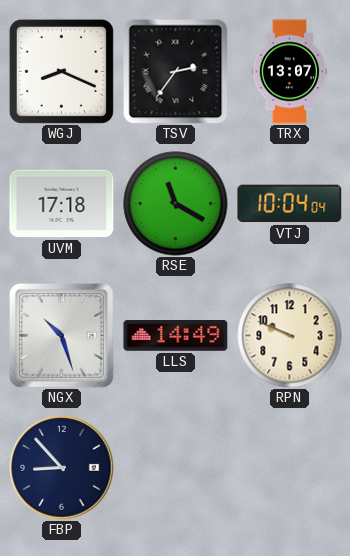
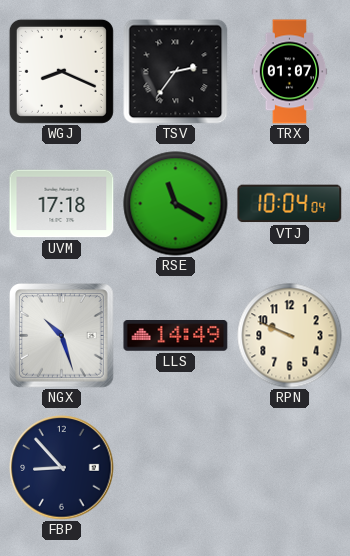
TRX: 13:07 -> 01:07 (290, 72)
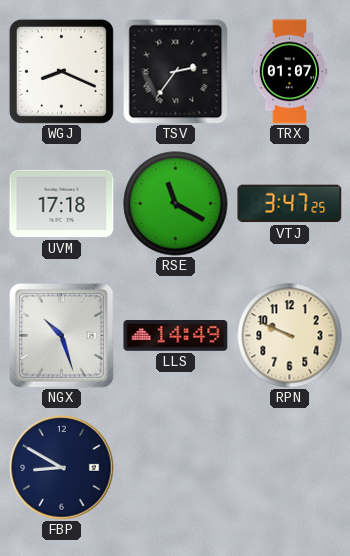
VTJ: 10:04 -> 3:47 (290, 204)
FBP: 8:53 -> 8:50 (62, 468)
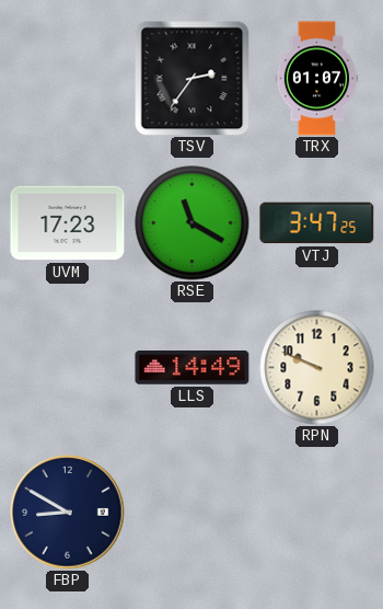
WGJ: 8:19 -> none (61, 71)
UVM: 17:18 -> 17:23 (68, 223)
NGX: 10:27 -> none (62, 336)
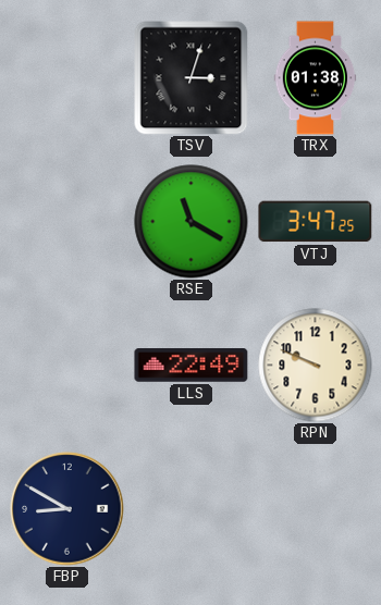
TSV: 2:36 -> 3:03 (190, 77)
TRX: 01:07 -> 01:38 (316, 78)
UVM: 17:23 -> none (68, 223)
LLS: 14:49 -> 22:49 (192, 366)
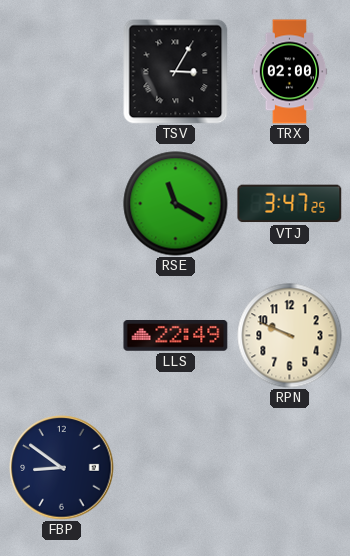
TSV: 3:03 -> 3:05 (175, 71)
TRX: 01:38 -> 02:00 (290, 72)
FBP: 8:50 -> 8:51 (62, 468)
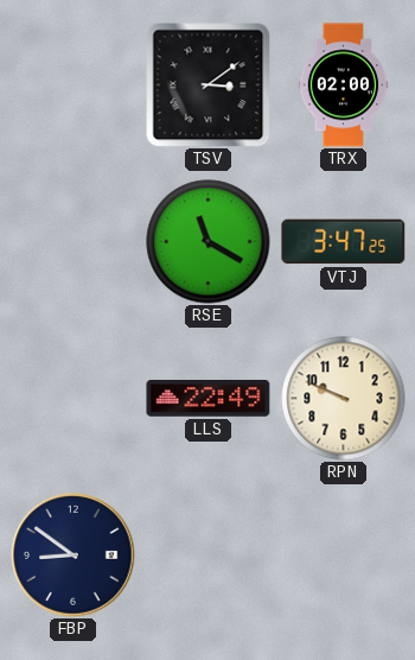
TSV: 3:05 -> 3:09 (207, 84)
